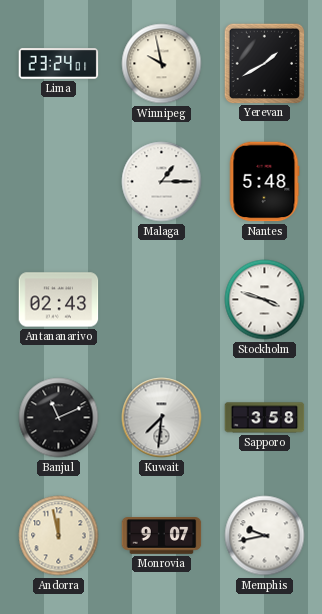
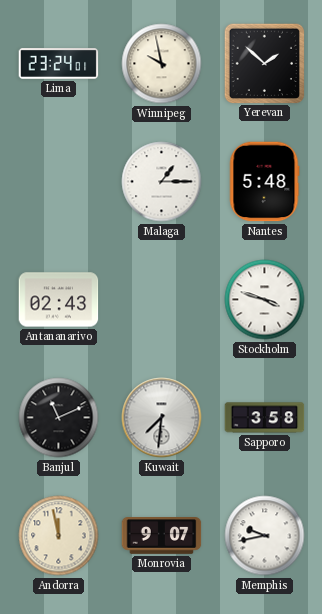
Yerevan: 1:40 -> 1:52 (264, 63)
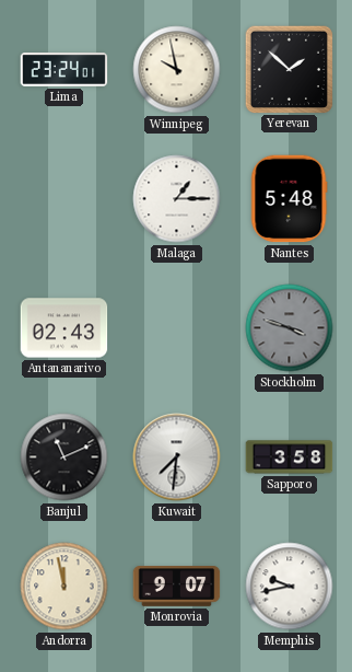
Stockholm dial: white -> grey (290, 328)
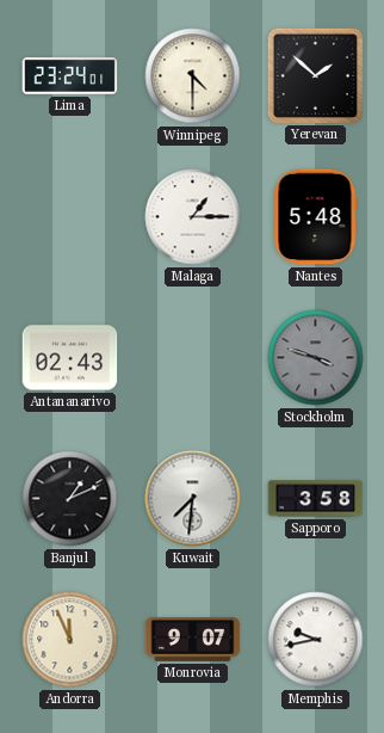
Winnipeg: 9:58 -> 4:30 (193, 76)
Banjul: 11:11 -> 1:11 (70, 499)
Andorra: 11:58 -> 11:56 (70, 640)
